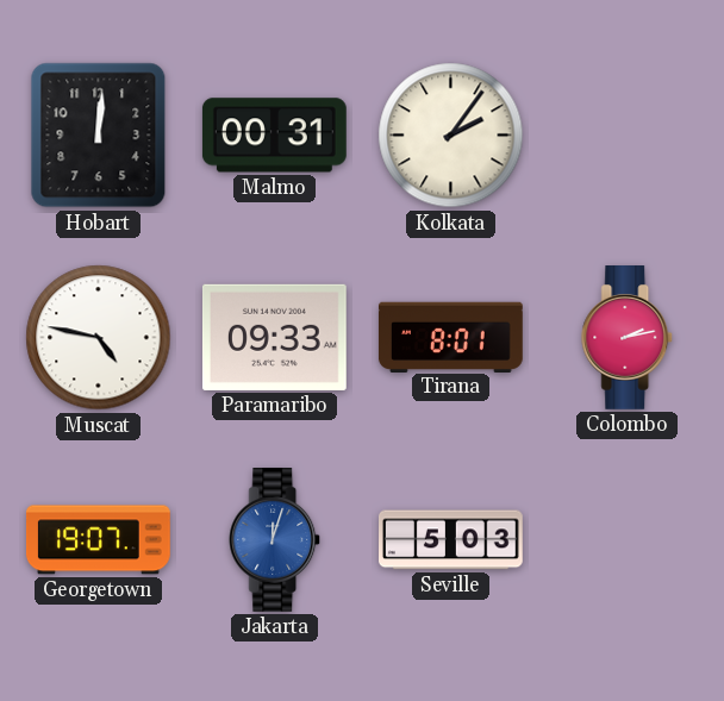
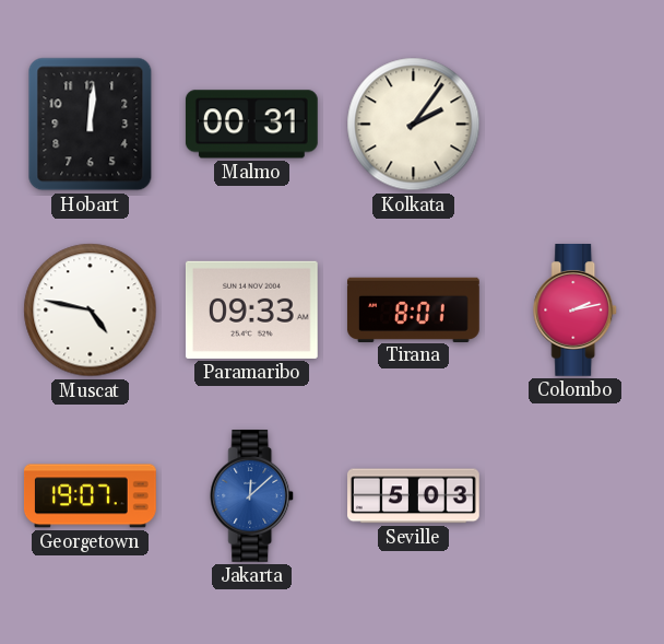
Jakarta: 12:03 -> 12:08 (252, 496)
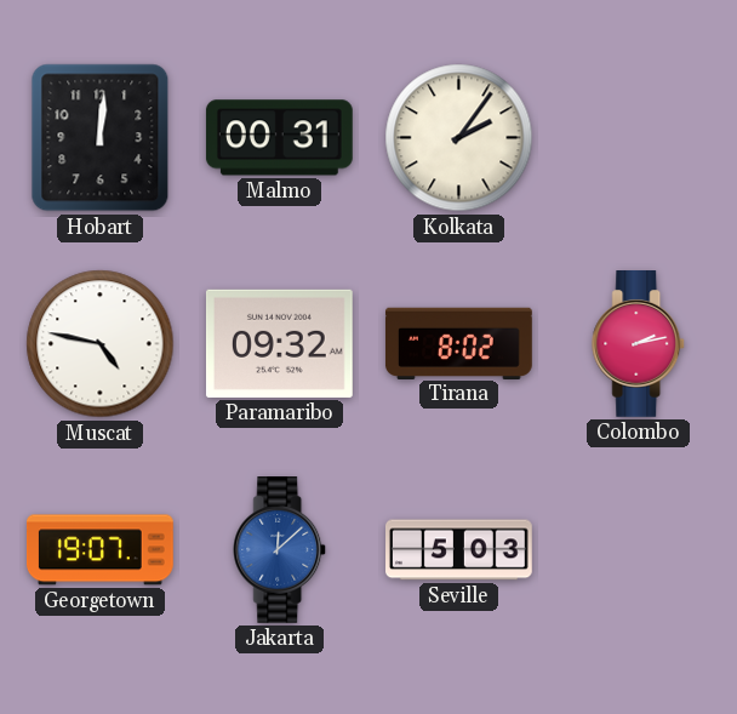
Paramaribo: 09:33 -> 09:32 (279, 343)
Tirana: 8:01 -> 8:02 (458, 343)
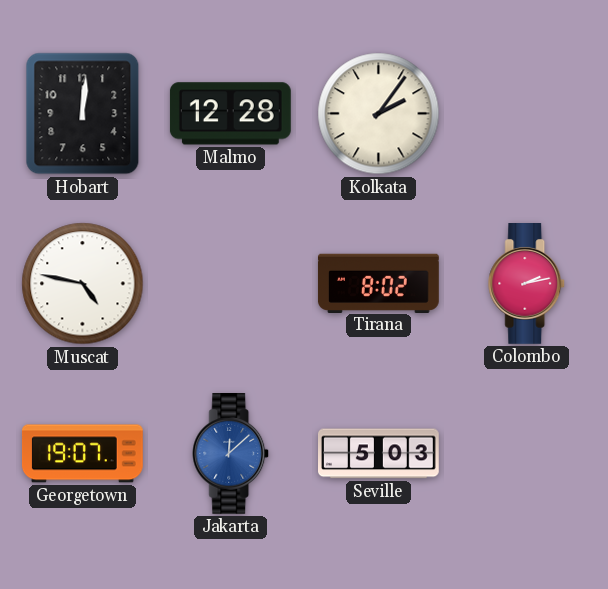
Malmo: 00:31 -> 12:28 (230, 114)
Paramaribo: 09:32 -> none (279, 343)
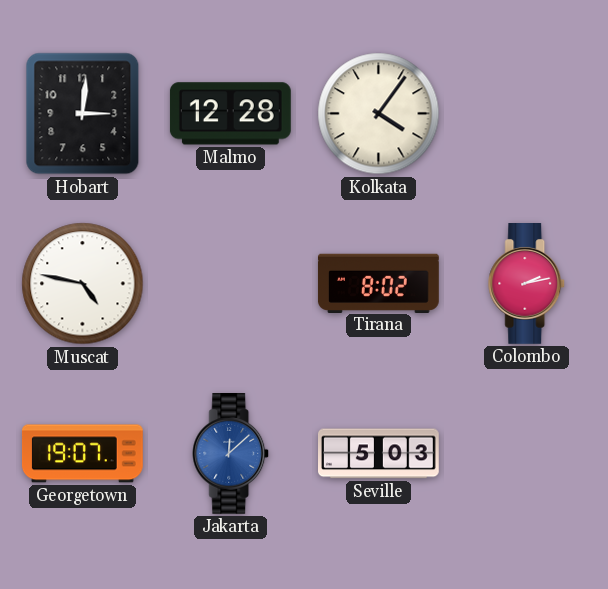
Hobart: 12:01 -> 3:01 (83, 114)
Kolkata: 2:06 -> 4:06 (379, 114)
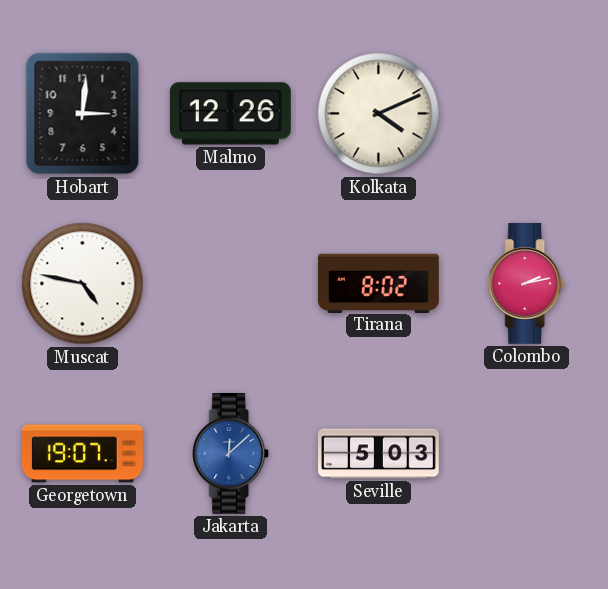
Malmo: 12:28 -> 12:26 (230, 114)
Kolkata: 4:06 -> 4:11 (379, 114)
